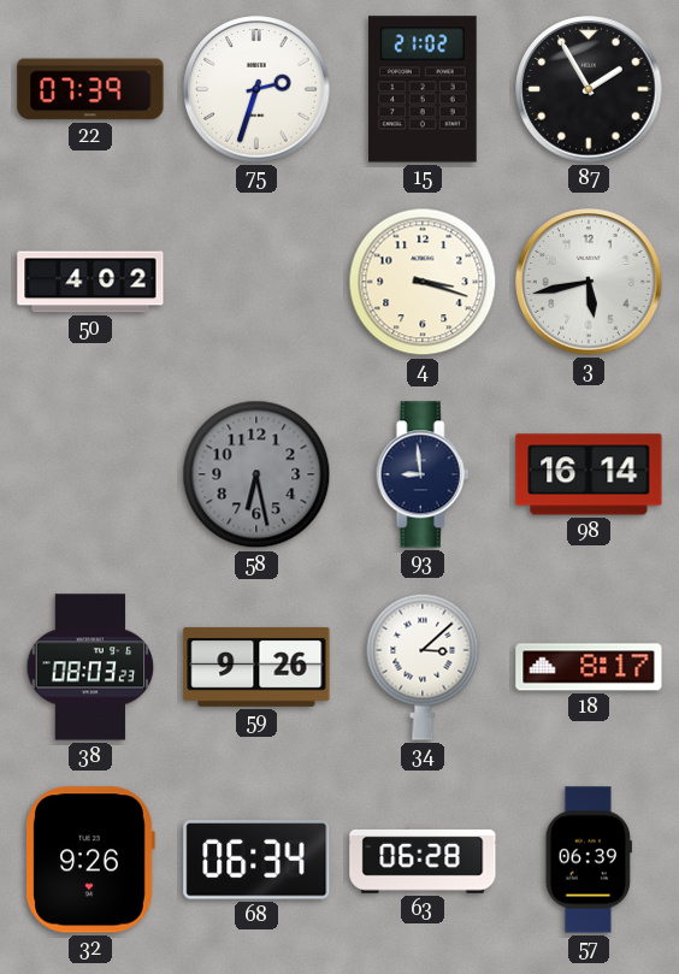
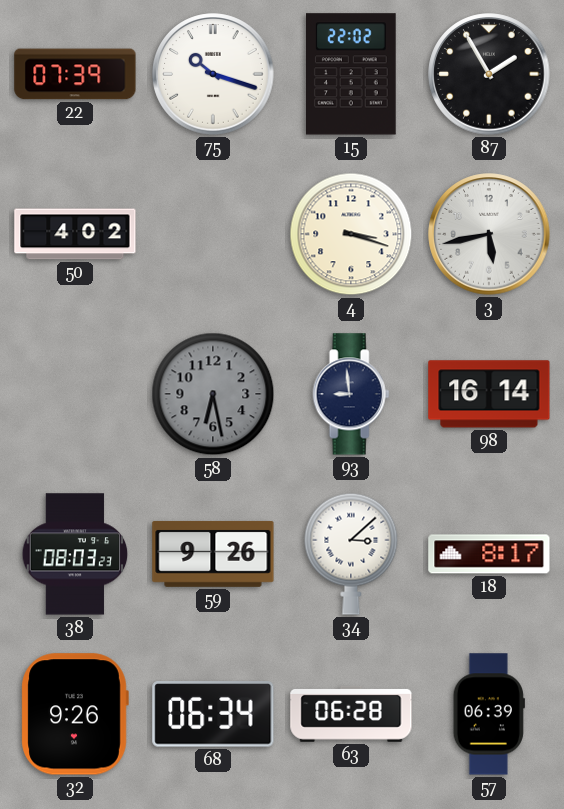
75: 2:33 -> 10:18 (213, 74)
15: 21:02 -> 22:02 (352, 74)
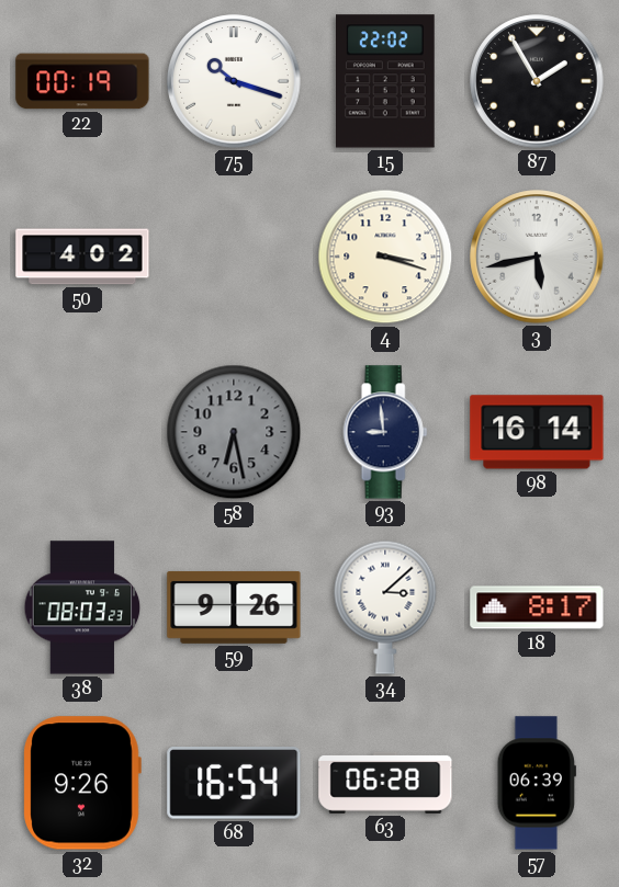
22: 07:39 -> 00:19 (82, 81)
68: 06:34 -> 16:54 (234, 783)
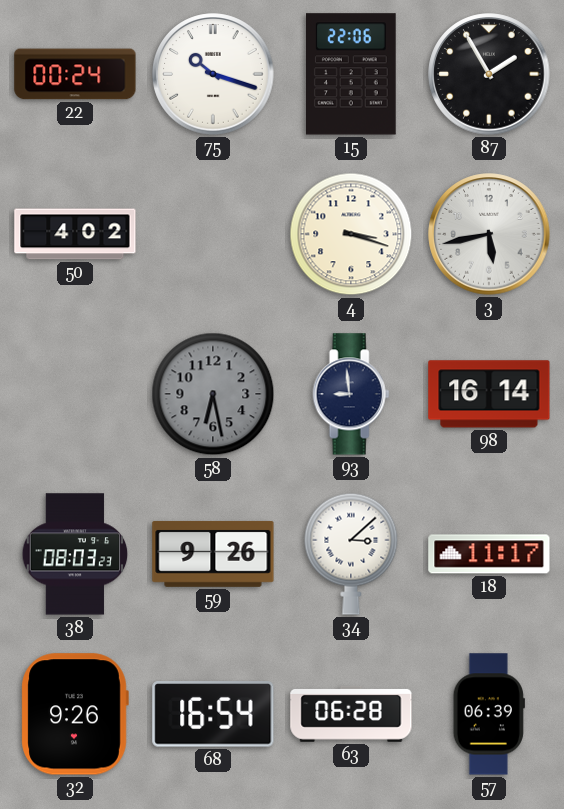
22: 00:19 -> 00:24 (75, 74)
15: 22:02 -> 22:06 (352, 74)
18: 8:17 -> 11:17 (489, 554)
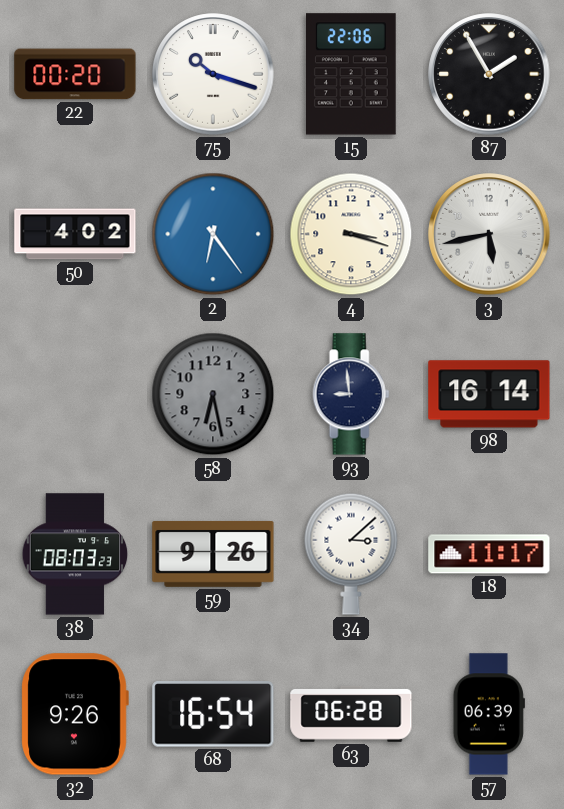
22: 00:24 -> 00:20 (75, 74)
2: none -> 6:24 (213, 234)
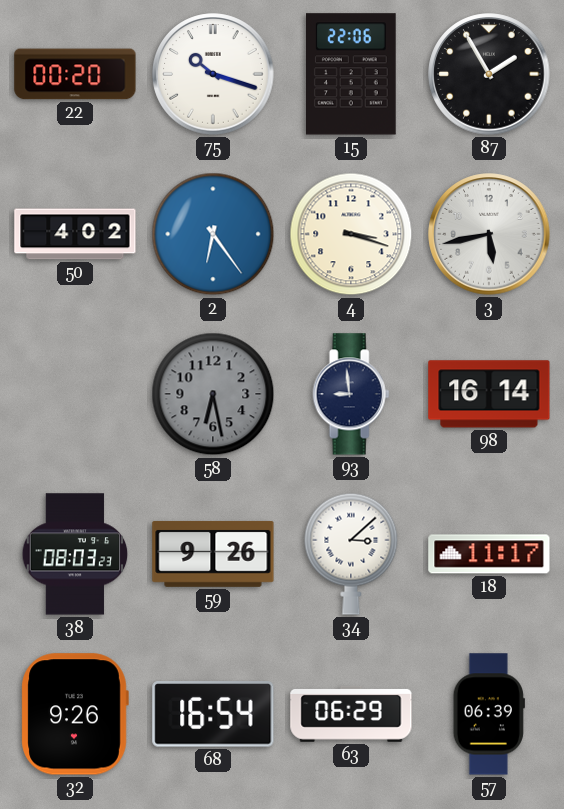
63: 06:28 -> 06:29 (351, 714)
